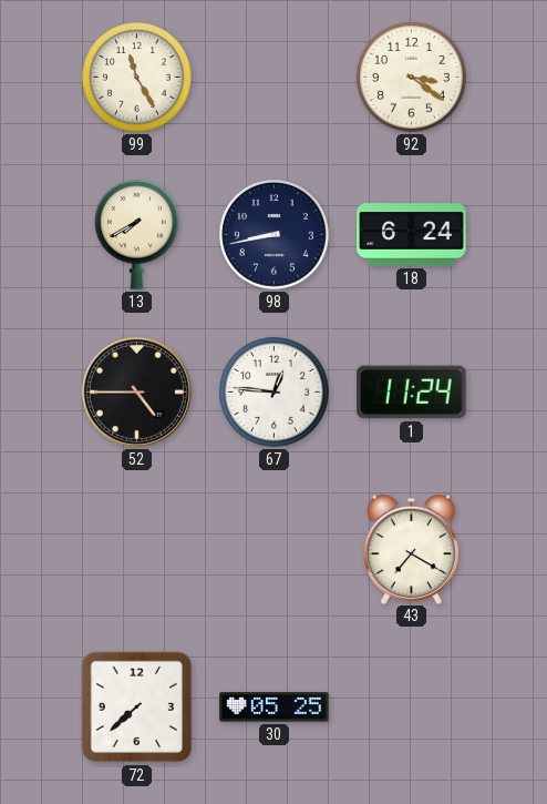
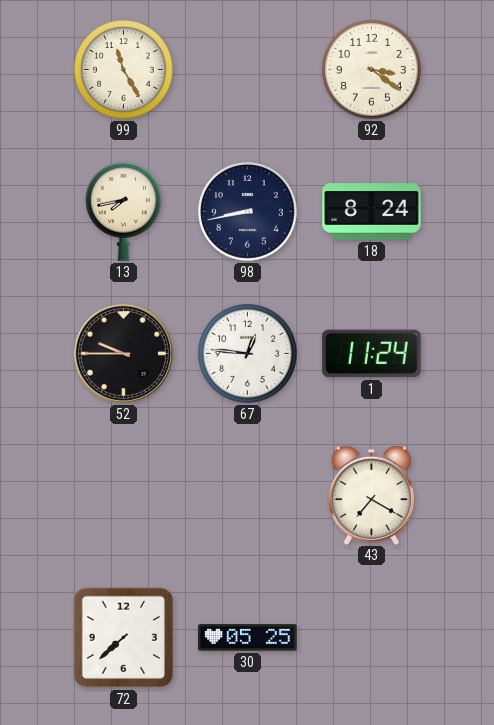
13: 7:40 -> 7:43 (124, 211)
18: 6:24 -> 8:24 (372, 212)
52: 4:45 -> 9:45 (123, 353)
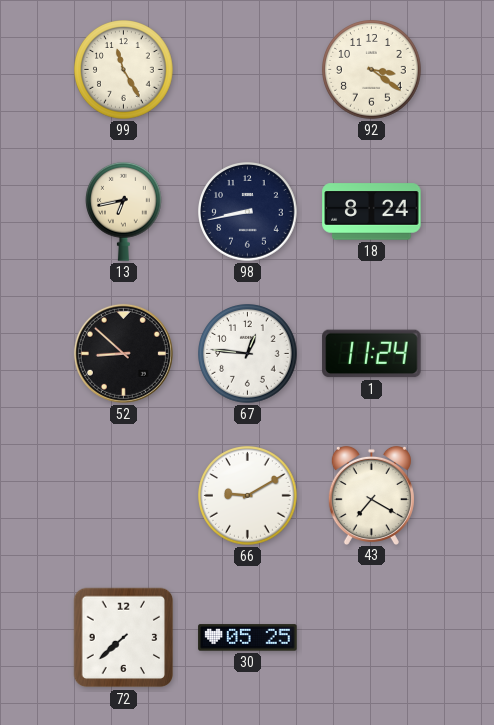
13: 7:43 -> 6:43 (124, 211)
52: 9:45 -> 8:52 (123, 353)
66: none -> 9:10 (248, 496)
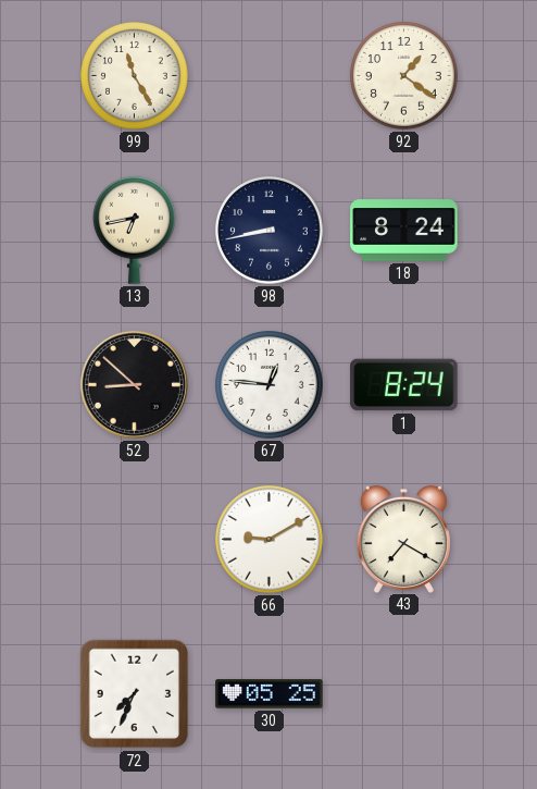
92: 3:21 -> 1:21 (404, 76)
1: 11:24 -> 8:24 (404, 385)
72: 7:38 -> 7:34 (135, 694)
